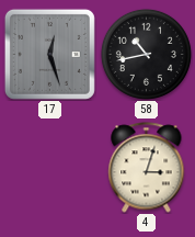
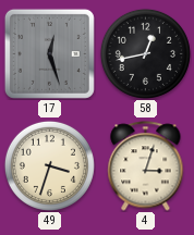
58: 10:43 -> 12:43 (145, 53)
49: none -> 3:33 (49, 165)
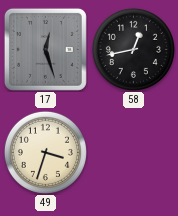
4: 3:03 -> none (146, 166)
